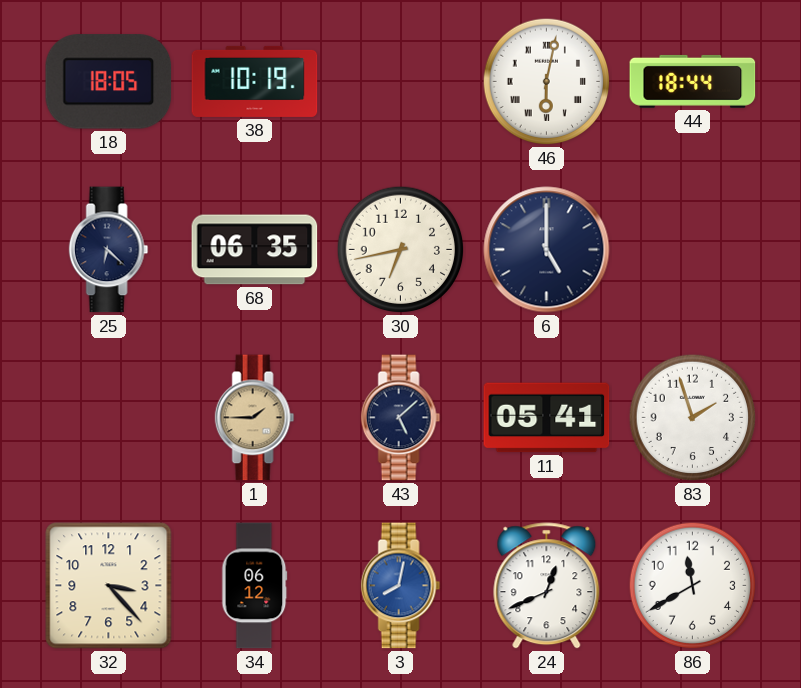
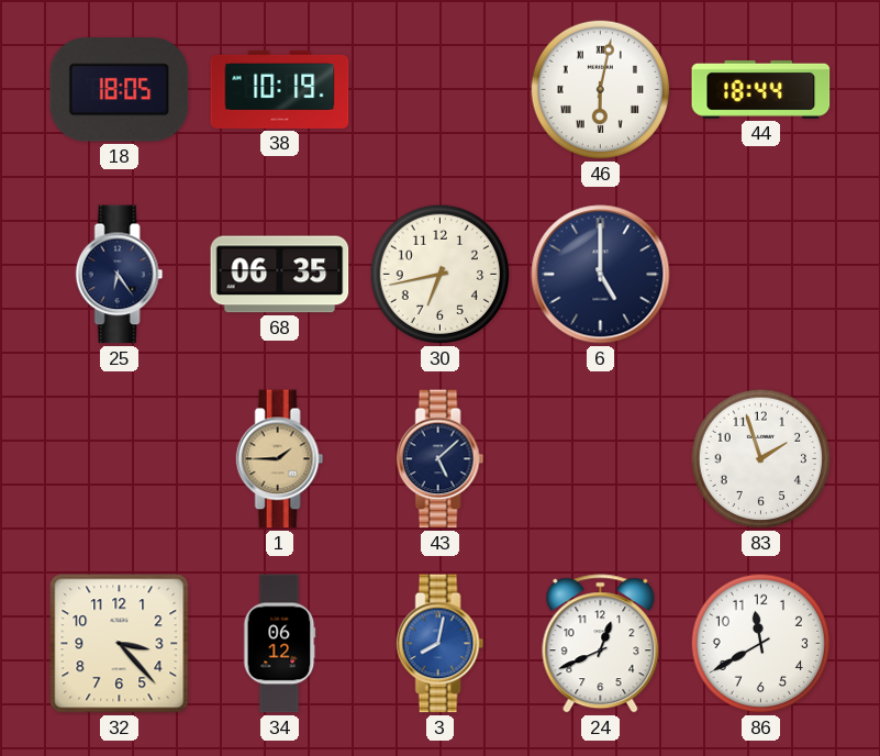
25: 6:22 -> 6:24 (120, 275)
11: 05:41 -> none (547, 418)
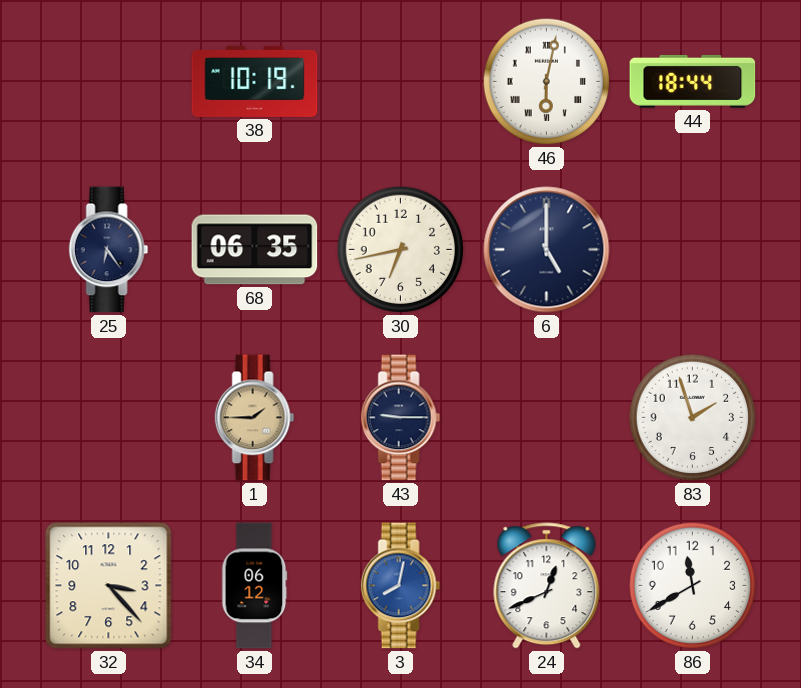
18: 18:05 -> none (120, 90)
43: 5:08 -> 9:15 (401, 418)
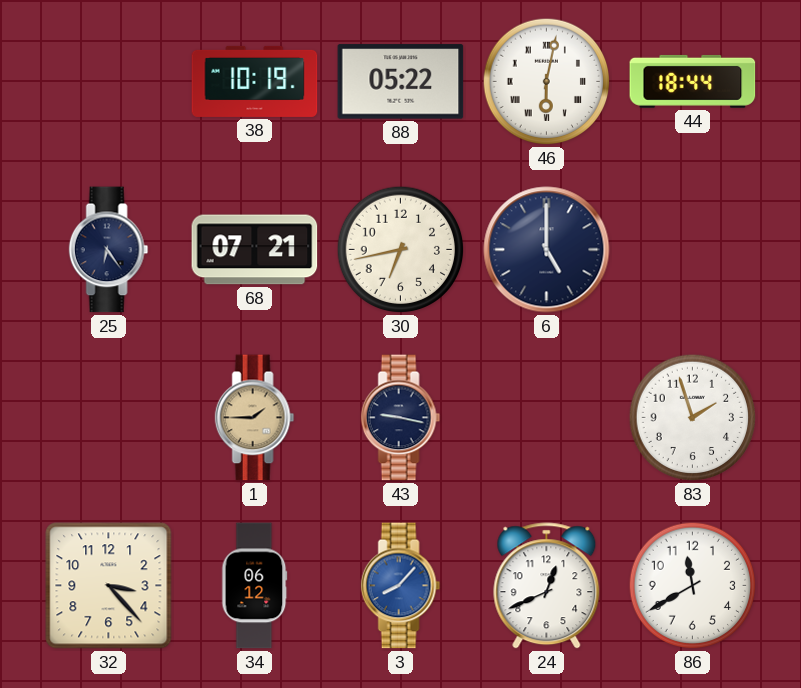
88: none -> 05:22 (401, 82)
68: 06:35 -> 07:21 (255, 250)
43: 9:15 -> 9:17 (401, 418)
3: 8:02 -> 8:07 (401, 586)
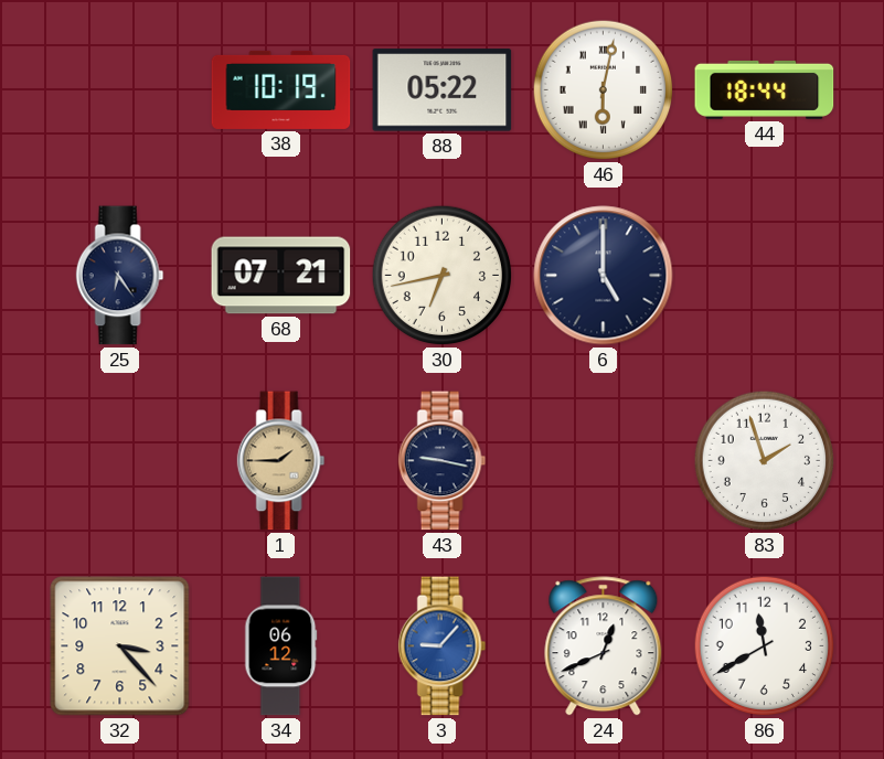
3: 8:07 -> 9:07 (443, 646)
